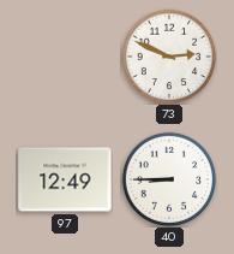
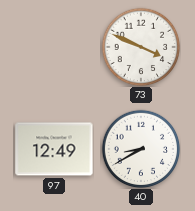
73: 2:49 -> 3:49 (141, 47)
40: 8:45 -> 8:40 (141, 149)
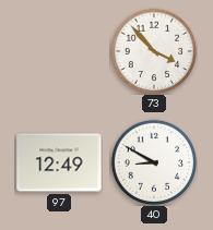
73: 3:49 -> 3:53 (154, 51)
40: 8:40 -> 8:50 (154, 162)
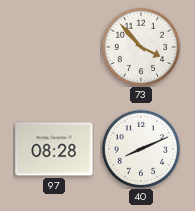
97: 12:49 -> 08:28 (54, 149)
40: 8:50 -> 8:11 (141, 149)
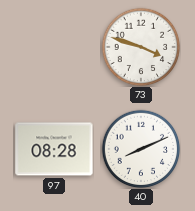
73: 3:53 -> 3:48 (141, 47)
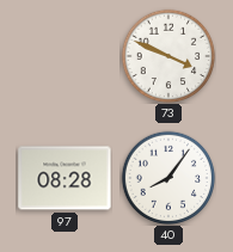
73: 3:48 -> 3:49 (168, 56)
40: 8:11 -> 8:06 (168, 178)
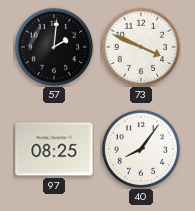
57: none -> 2:01 (54, 47)
97: 08:28 -> 08:25 (54, 149)
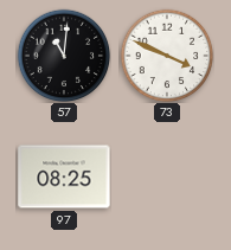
57: 2:01 -> 11:01 (64, 56)
40: 8:06 -> none (141, 149)
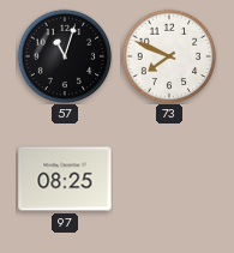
57: 11:01 -> 11:03 (65, 56)
73: 3:49 -> 7:49 (169, 56)
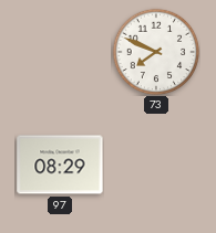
57: 11:03 -> none (65, 56)
97: 08:25 -> 08:29 (60, 165)
